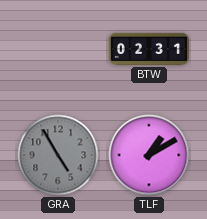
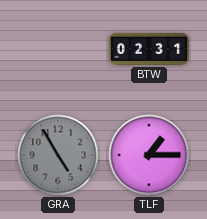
TLF: 1:10 -> 1:15 (149, 155)
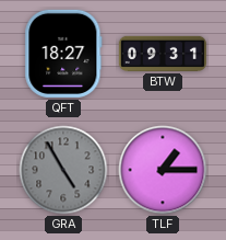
QFT: none -> 18:27 (63, 54)
BTW: 02:31 -> 09:31 (163, 54)
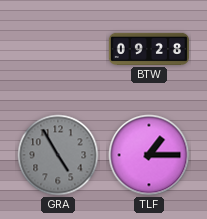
QFT: 18:27 -> none (63, 54)
BTW: 09:31 -> 09:28 (149, 49)
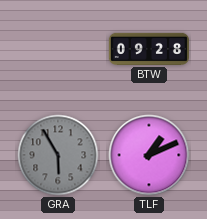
GRA: 4:55 -> 5:55 (58, 155)
TLF: 1:15 -> 1:11 (149, 155)
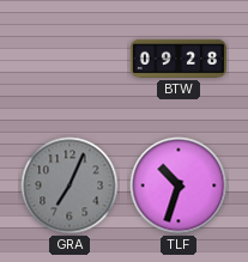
GRA: 5:55 -> 7:04 (69, 185)
TLF: 1:11 -> 10:33 (179, 185)
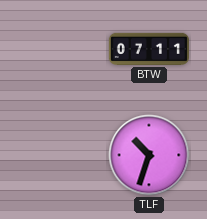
BTW: 09:28 -> 07:11 (149, 49)
GRA: 7:04 -> none (69, 185)
